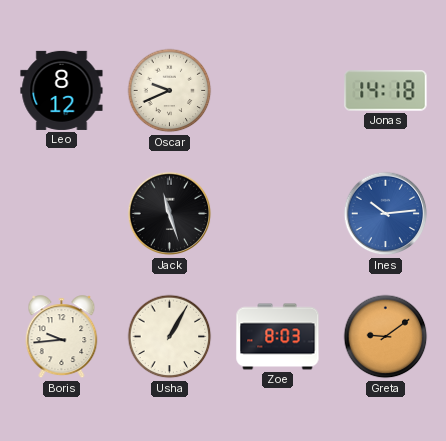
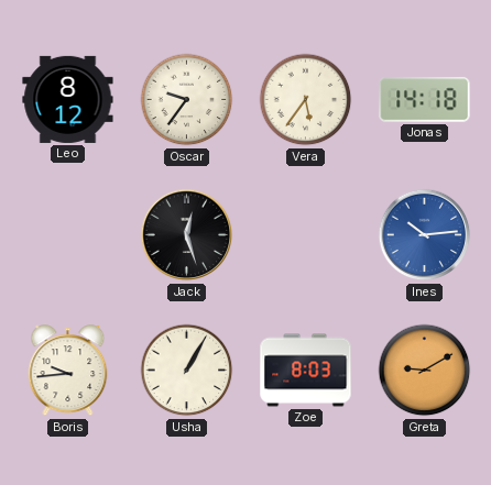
Oscar: 9:41 -> 9:36 (187, 100)
Vera: none -> 5:36 (306, 100)
Jack: 11:27 -> 12:27 (187, 235)
Greta: 9:09 -> 9:10 (425, 371)
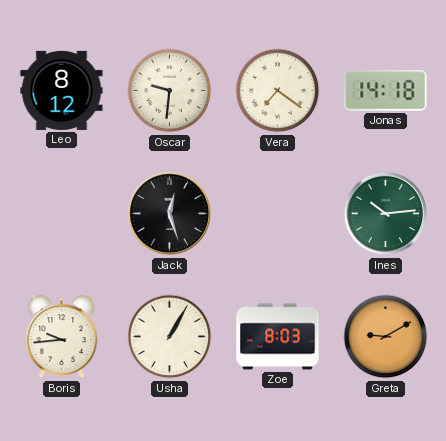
Oscar: 9:36 -> 9:31 (170, 91)
Vera: 5:36 -> 7:21 (278, 91)
Ines dial: blue -> green (386, 214)
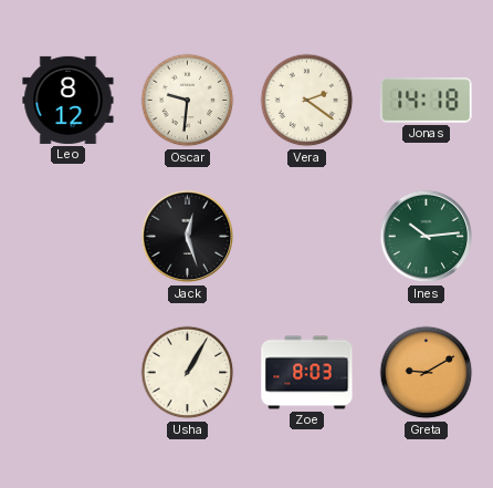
Vera: 7:21 -> 2:21 (307, 101)
Boris: 9:44 -> none (62, 337)
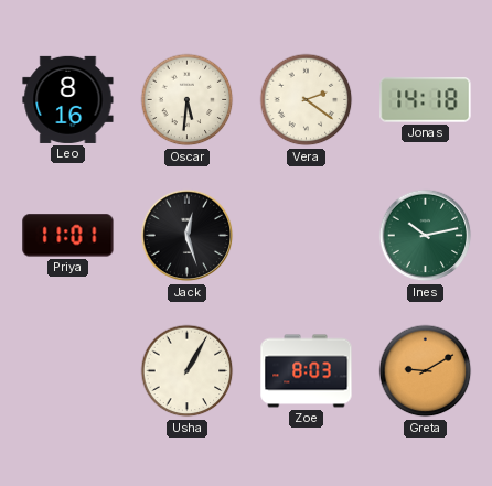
Leo: 8:12 -> 8:16 (68, 99)
Oscar: 9:31 -> 5:31 (188, 100)
Priya: none -> 11:01 (68, 236)
Ines: 10:14 -> 10:13 (426, 236)
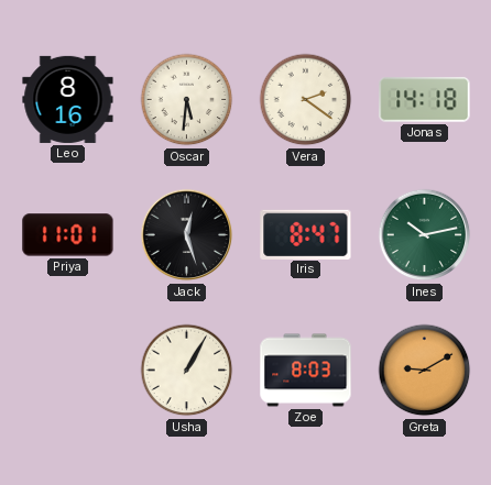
Iris: none -> 8:47 (306, 234)
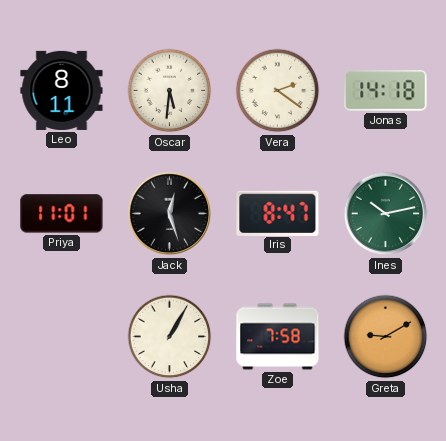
Leo: 8:16 -> 8:11 (62, 90)
Zoe: 8:03 -> 7:58 (278, 337)
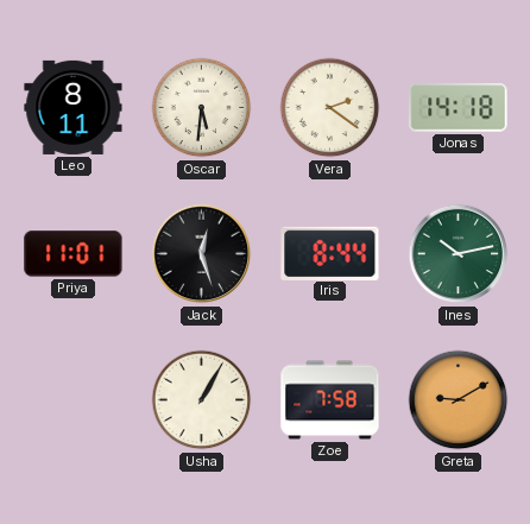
Iris: 8:47 -> 8:44 (330, 253)
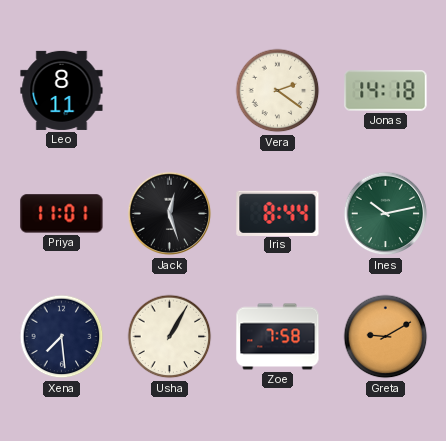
Oscar: 5:31 -> none (202, 108)
Xena: none -> 7:29 (62, 337)
